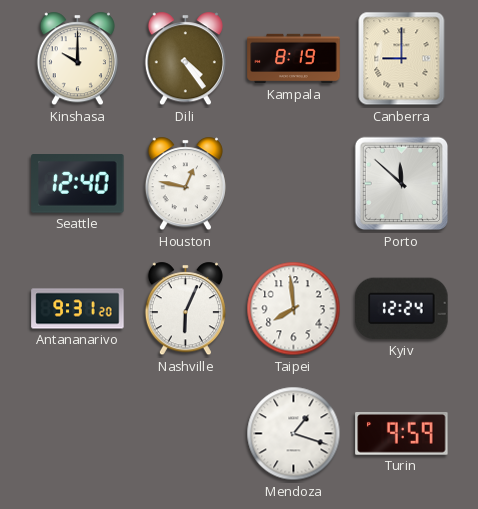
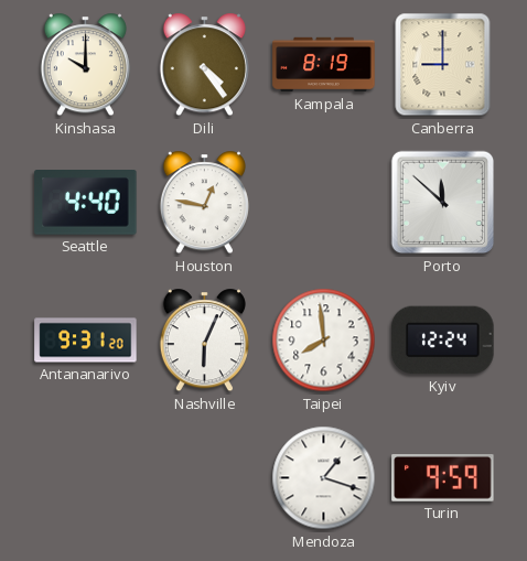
Seattle: 12:40 -> 4:40 (86, 203)
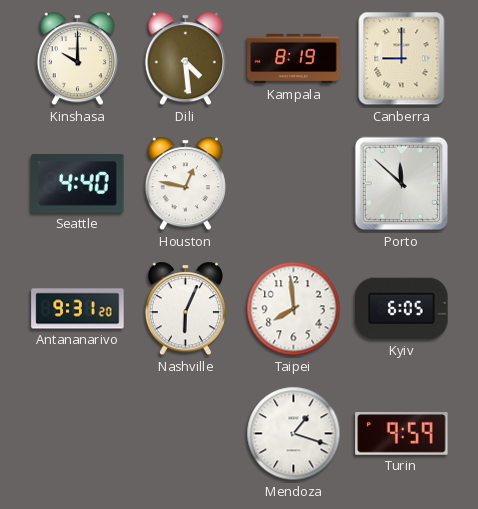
Dili: 4:24 -> 4:29 (185, 59)
Kyiv: 12:24 -> 6:05 (402, 309)
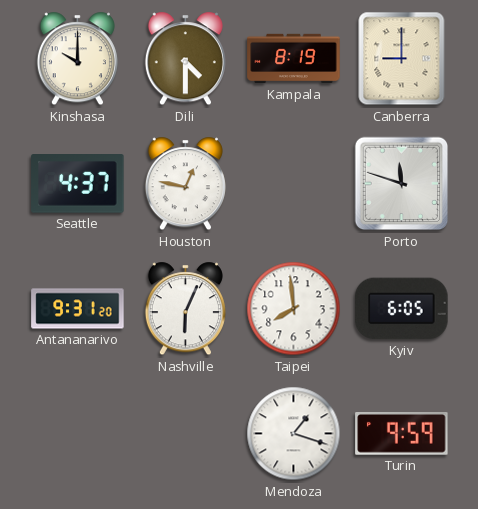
Dili: 4:29 -> 4:30 (185, 59)
Seattle: 4:40 -> 4:37 (78, 184)
Porto: 11:52 -> 11:48 (402, 184)
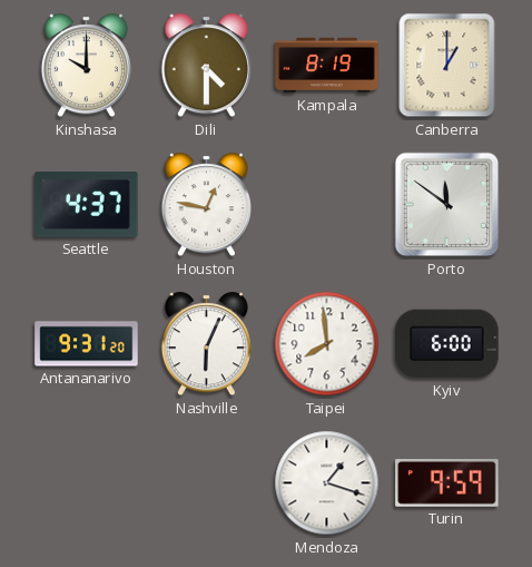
Canberra: 9:00 -> 1:00 (447, 66)
Porto: 11:48 -> 11:51 (447, 205)
Kyiv: 6:05 -> 6:00 (447, 344)
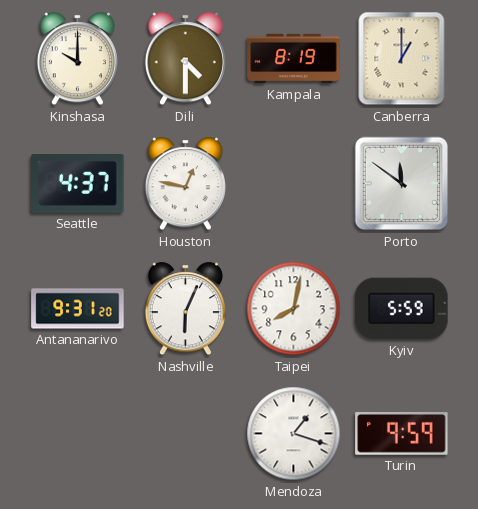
Taipei: 7:59 -> 8:02 (294, 309)
Kyiv: 6:00 -> 5:59 (402, 309)
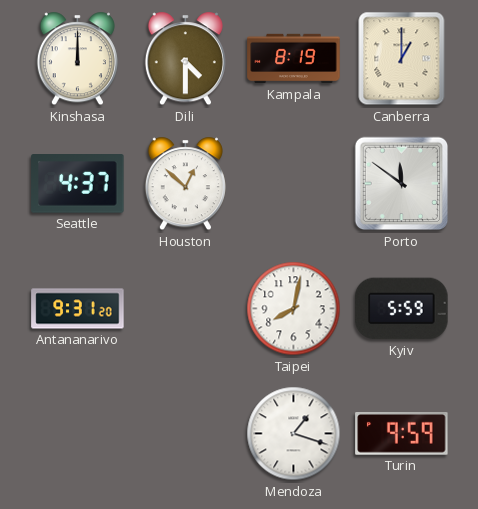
Kinshasa: 10:00 -> 12:00 (77, 59)
Houston: 12:47 -> 12:52 (185, 184)
Nashville: 6:04 -> none (185, 309)
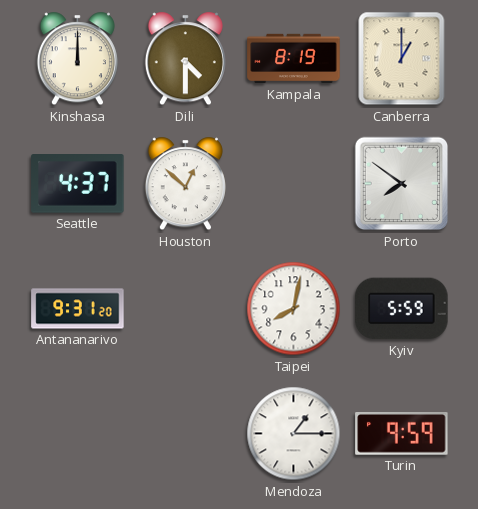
Porto: 11:51 -> 7:51 (402, 184)
Mendoza: 1:18 -> 1:15 (294, 434)
